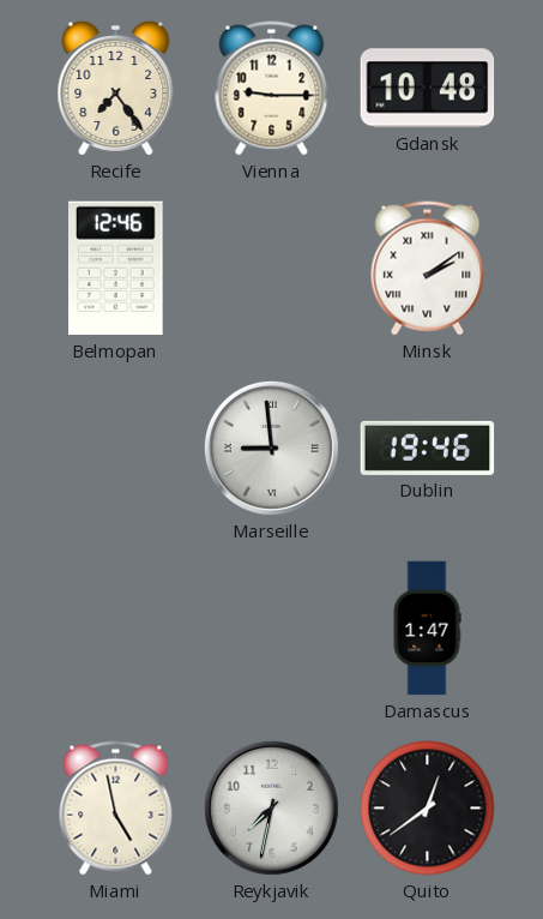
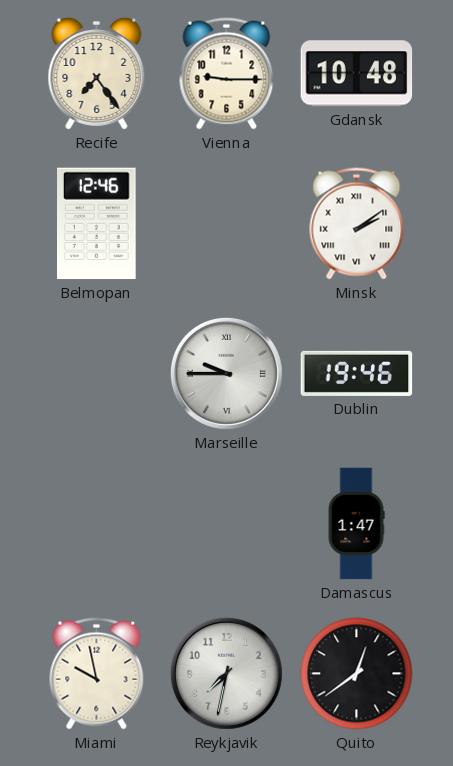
Marseille: 8:59 -> 9:45 (226, 373)
Miami: 4:58 -> 9:58 (97, 674)
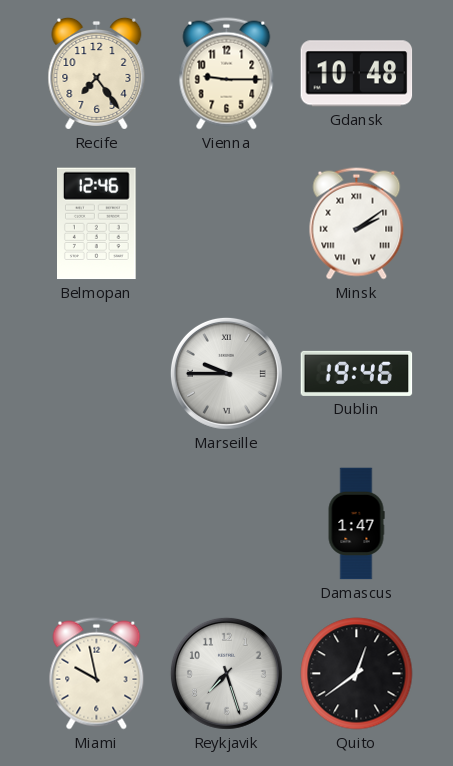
Reykjavik: 7:32 -> 7:27 (226, 673)
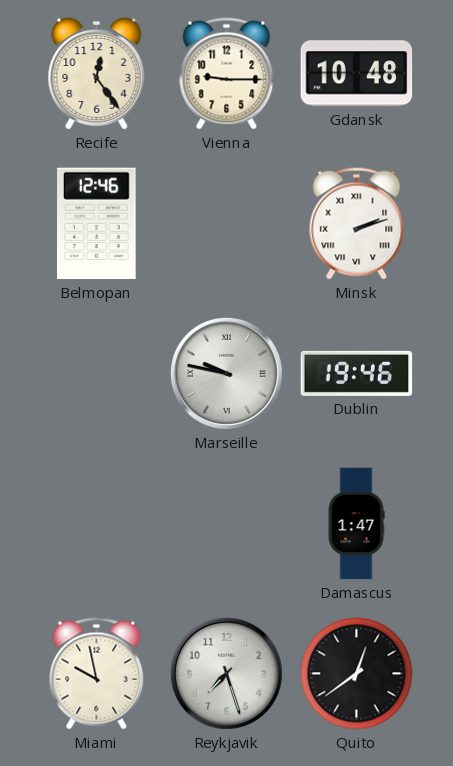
Recife: 7:24 -> 12:24 (97, 73)
Minsk: 2:09 -> 2:12 (357, 224)
Marseille: 9:45 -> 9:47 (226, 373)
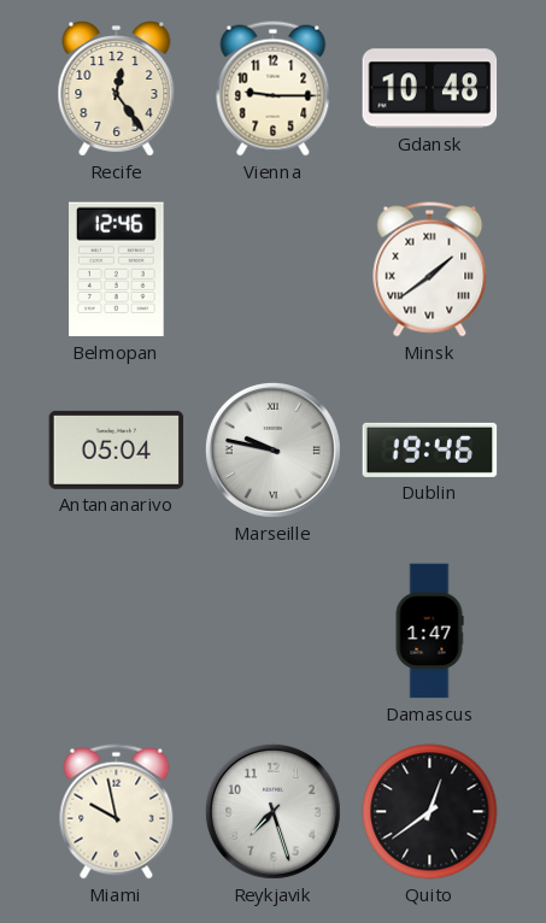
Minsk: 2:12 -> 1:39 (430, 270)
Antananarivo: none -> 05:04 (117, 449)
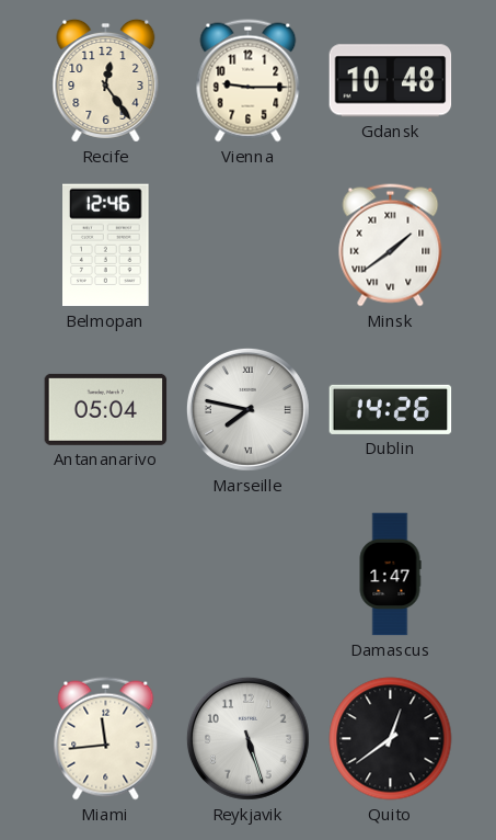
Marseille: 9:47 -> 7:47 (247, 409)
Dublin: 19:46 -> 14:26 (391, 409)
Miami: 9:58 -> 11:44 (106, 739)
Reykjavik: 7:27 -> 5:27 (247, 738)
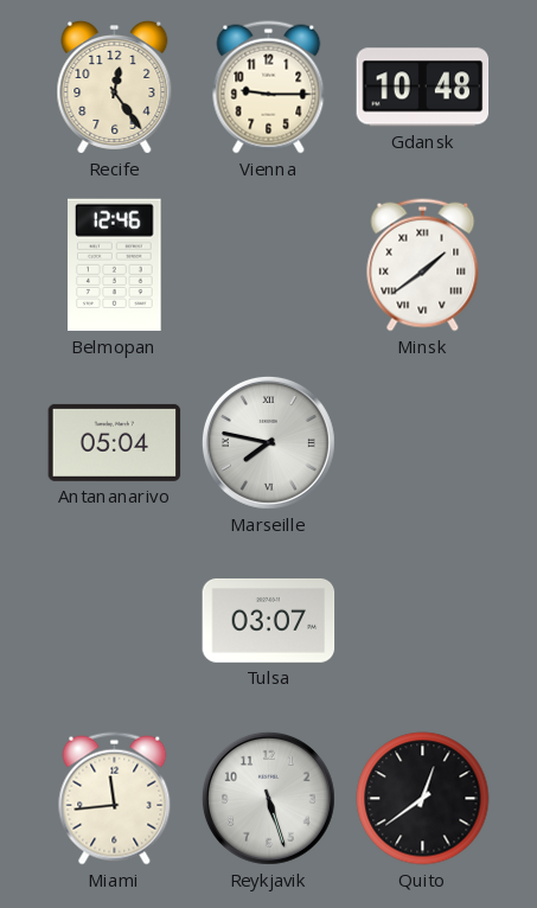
Dublin: 14:26 -> none (391, 409)
Tulsa: none -> 03:07 (269, 620)
Damascus: 1:47 -> none (390, 575)
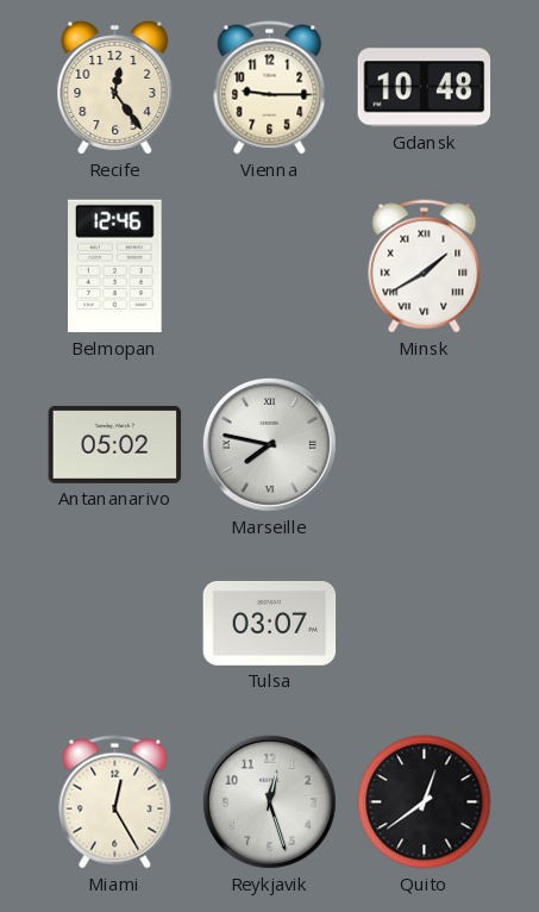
Minsk: 1:39 -> 1:40 (425, 267)
Antananarivo: 05:04 -> 05:02 (115, 444)
Miami: 11:44 -> 12:25 (115, 802)
Reykjavik: 5:27 -> 12:27 (269, 801)
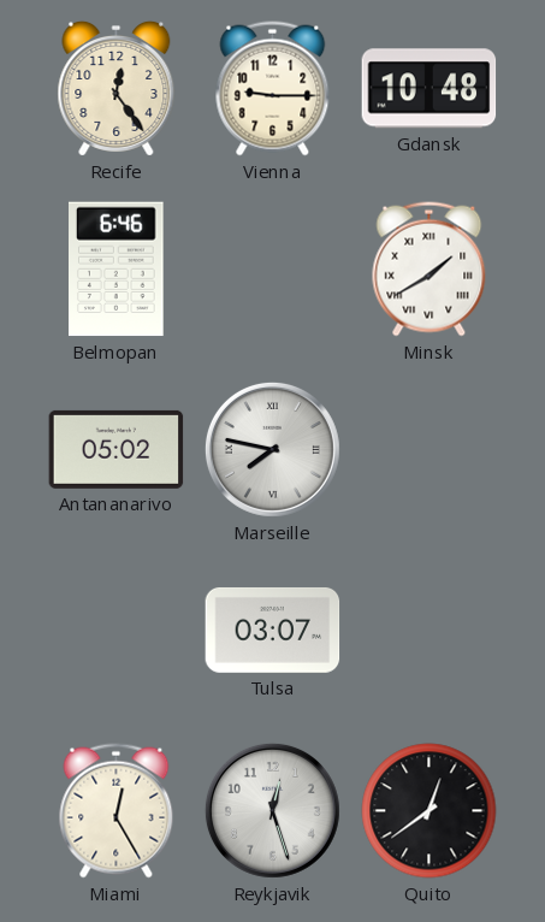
Belmopan: 12:46 -> 6:46 (117, 270)
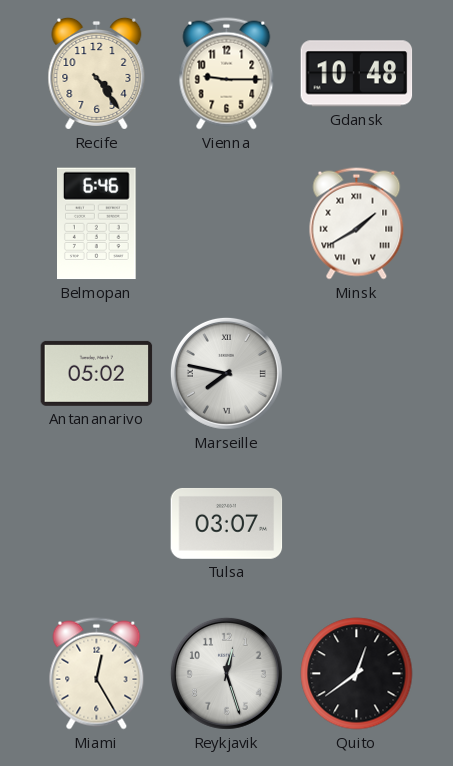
Recife: 12:24 -> 4:24 (97, 73)
